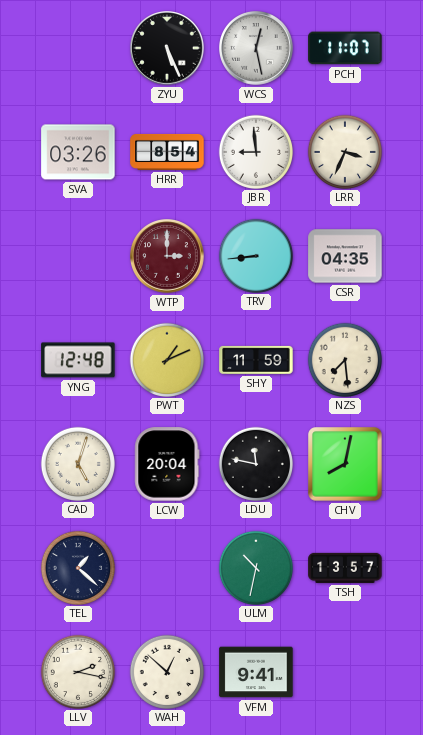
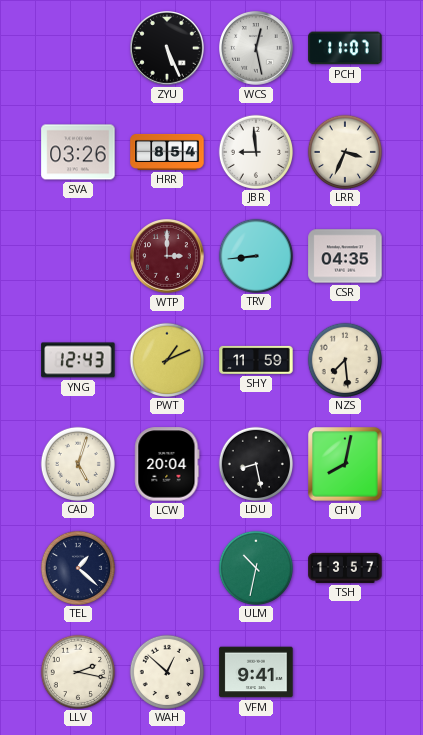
YNG: 12:48 -> 12:43 (78, 360)
LDU: 11:47 -> 8:28 (255, 463)
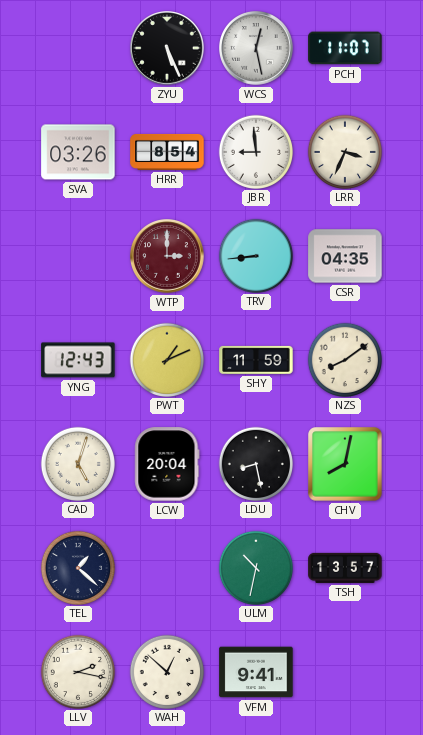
NZS: 7:29 -> 8:09 (344, 359)
